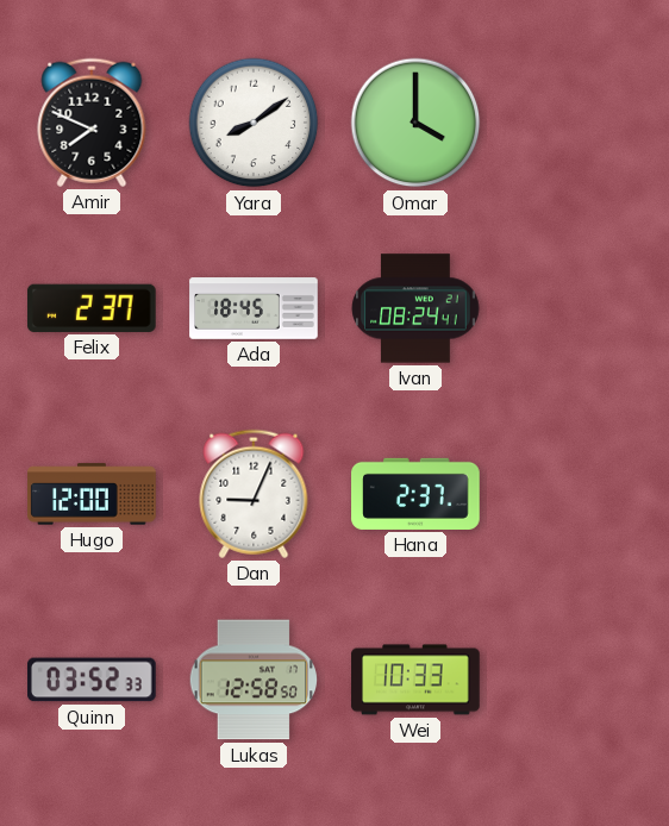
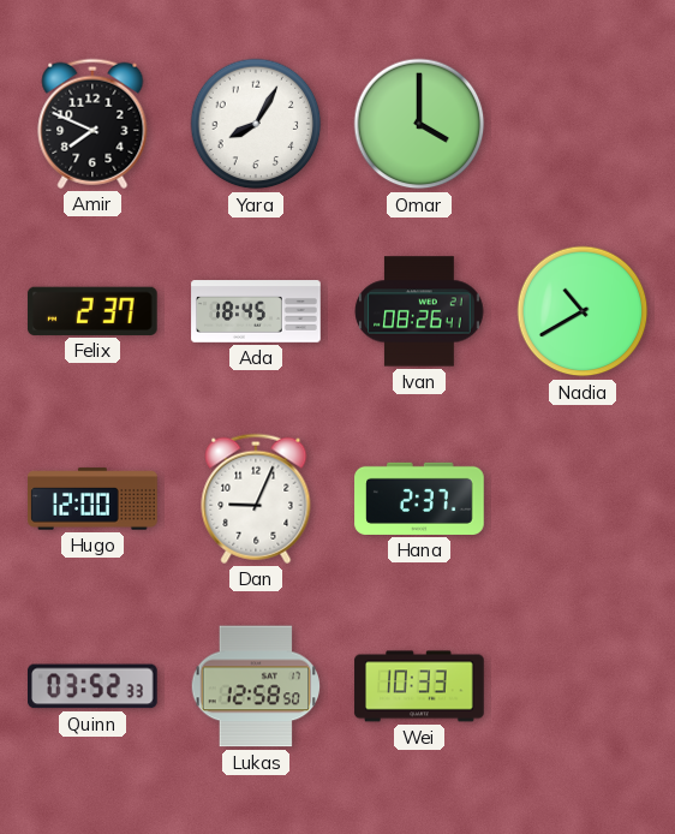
Yara: 8:09 -> 8:05 (256, 124)
Ivan: 08:24 -> 08:26 (419, 311)
Nadia: none -> 10:40 (583, 311)
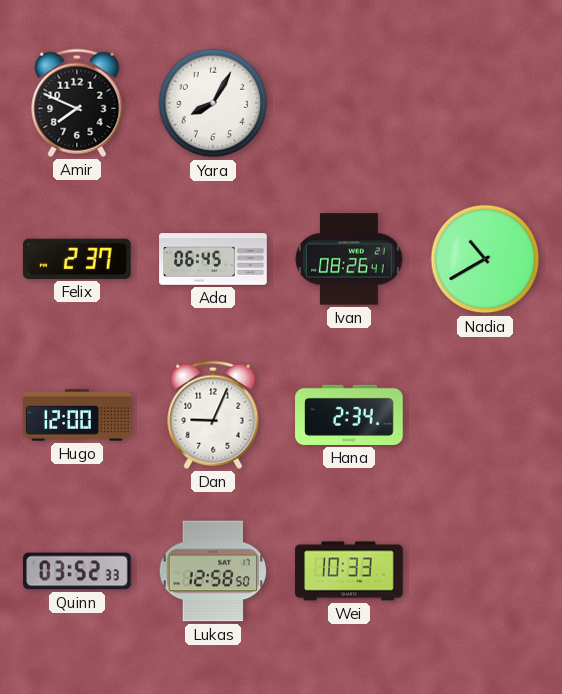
Omar: 4:00 -> none (419, 124)
Ada: 18:45 -> 06:45 (213, 259)
Hana: 2:37 -> 2:34 (349, 415)
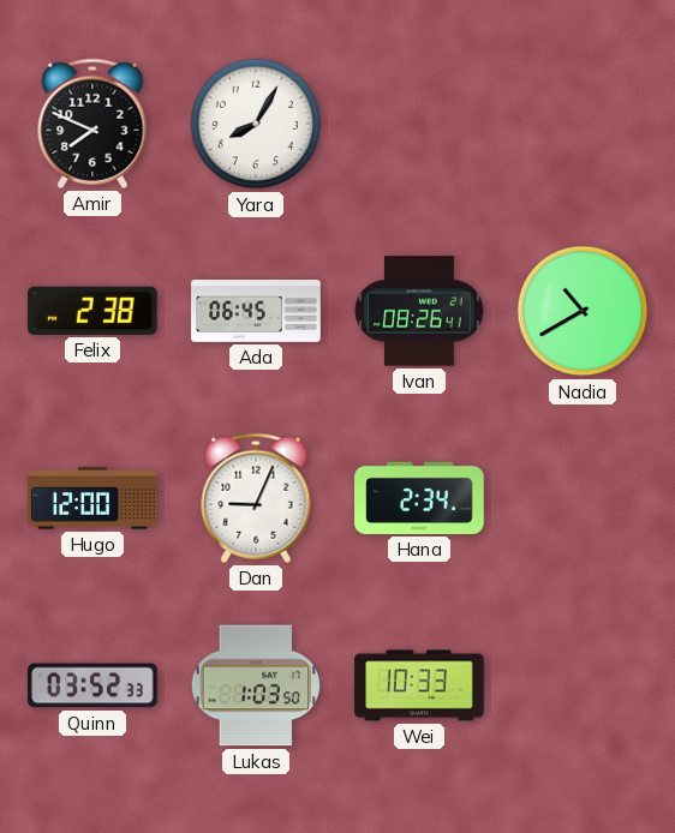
Felix: 2:37 -> 2:38 (92, 311)
Lukas: 12:58 -> 1:03 (256, 685)
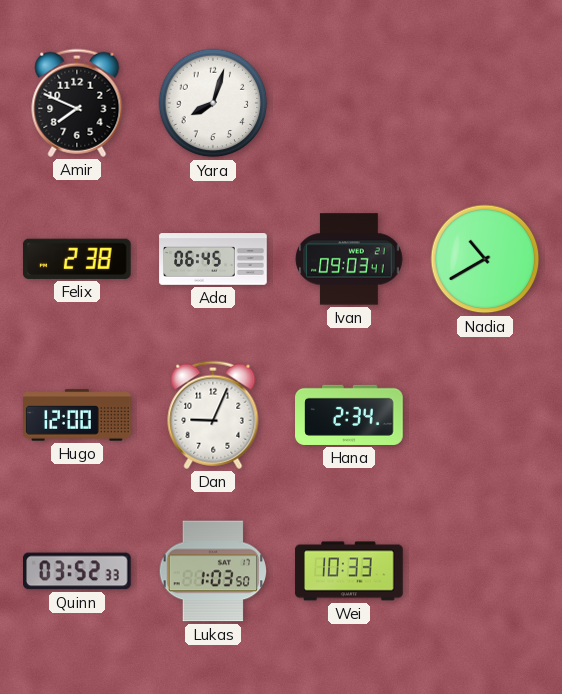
Yara: 8:05 -> 8:03 (213, 103)
Ivan: 08:26 -> 09:03 (349, 259)
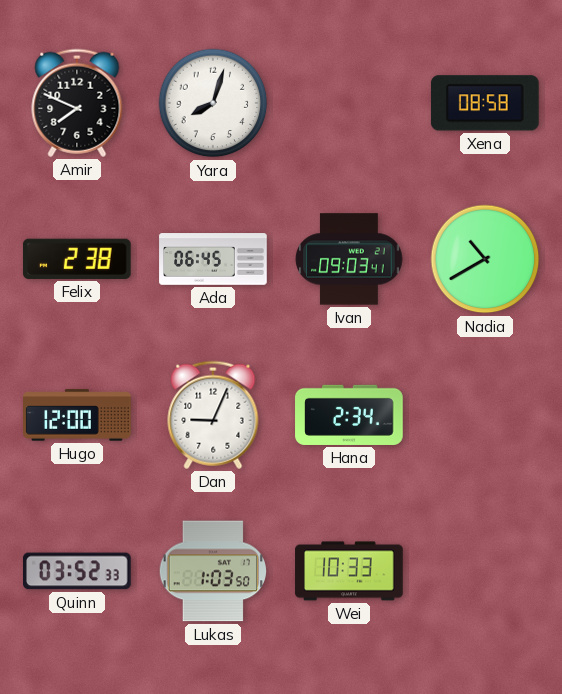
Xena: none -> 08:58 (485, 103)
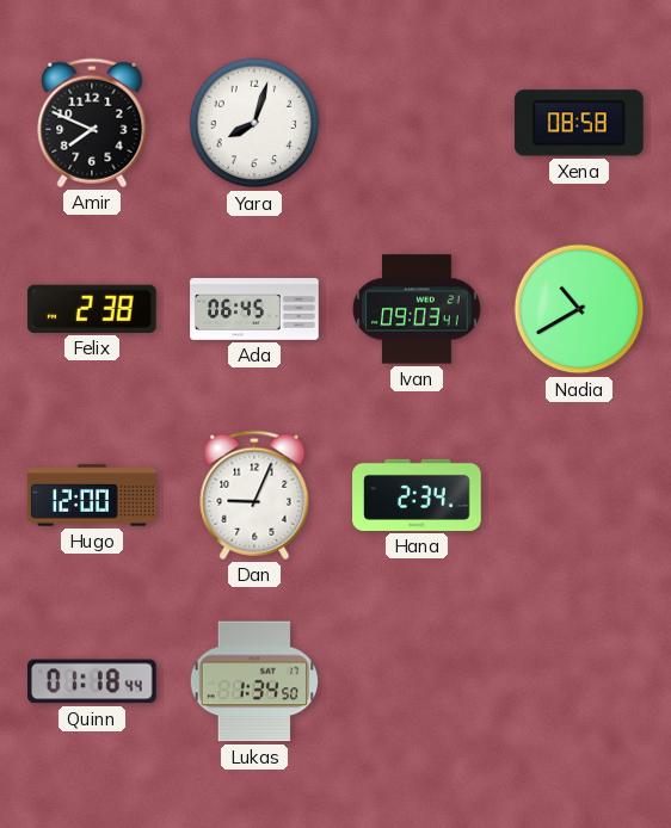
Quinn: 03:52 -> 01:18 (93, 681)
Lukas: 1:03 -> 1:34 (254, 681)
Wei: 10:33 -> none (349, 571)
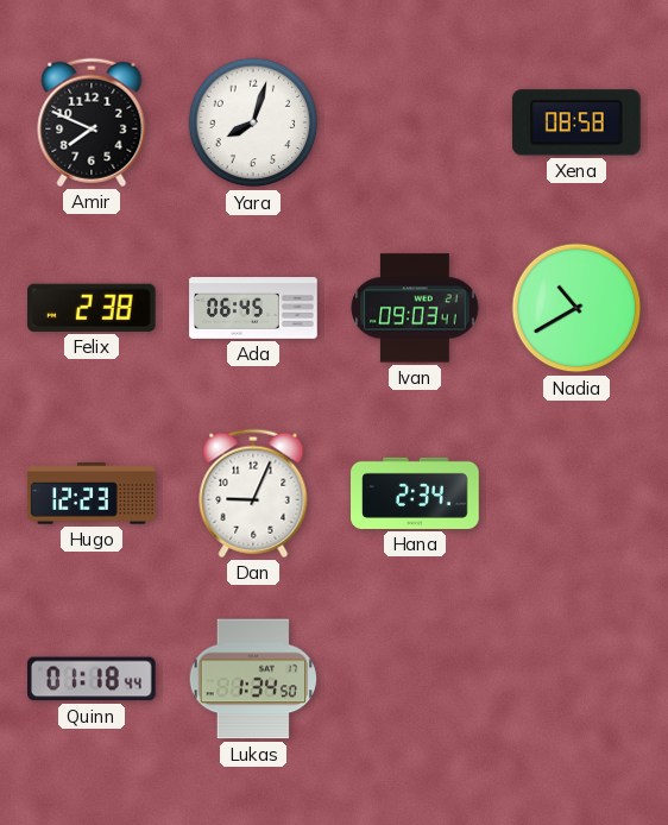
Hugo: 12:00 -> 12:23 (92, 493)
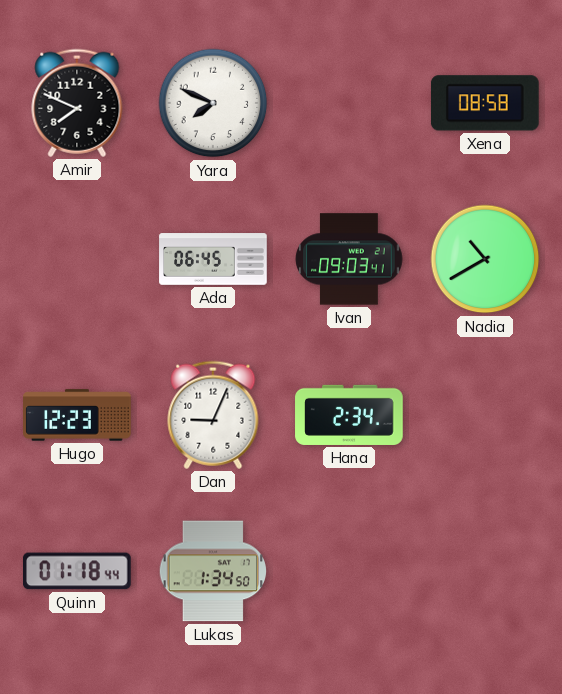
Yara: 8:03 -> 7:49 (213, 103)
Felix: 2:38 -> none (92, 308)
